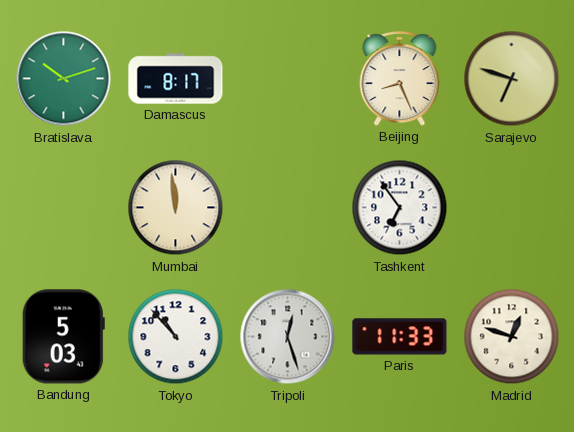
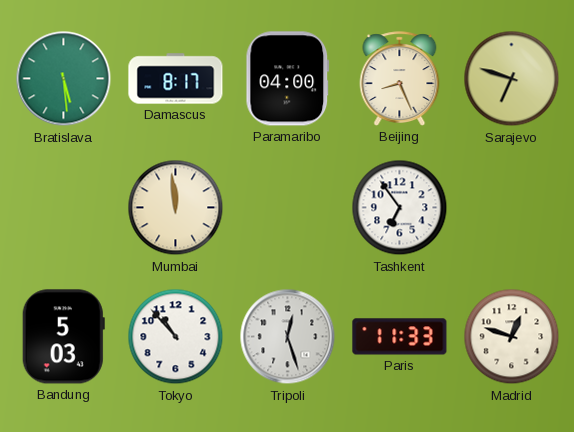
Bratislava: 10:12 -> 5:29 (64, 79)
Paramaribo: none -> 04:00 (288, 79)
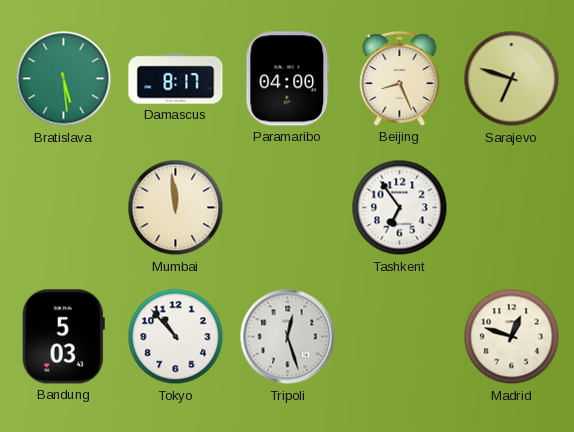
Paris: 11:33 -> none (400, 337)
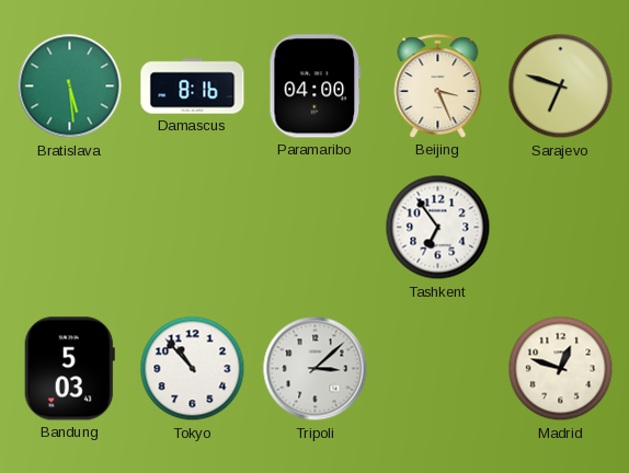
Damascus: 8:17 -> 8:16 (193, 86)
Beijing: 8:26 -> 3:26 (438, 86)
Mumbai: 11:59 -> none (176, 208)
Tripoli: 12:27 -> 3:08 (316, 369)
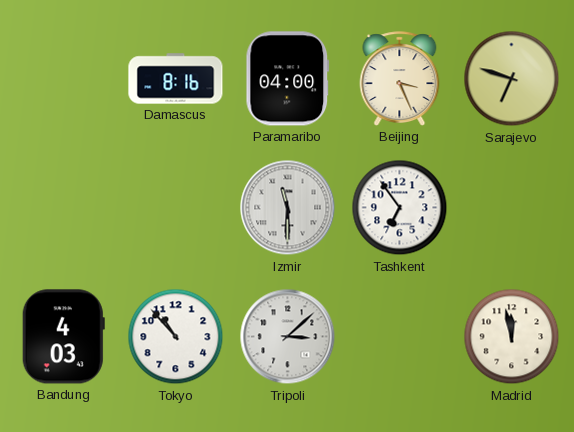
Bratislava: 5:29 -> none (70, 86)
Izmir: none -> 11:30 (288, 208)
Bandung: 5:03 -> 4:03 (63, 337)
Madrid: 12:48 -> 11:58 (512, 337)
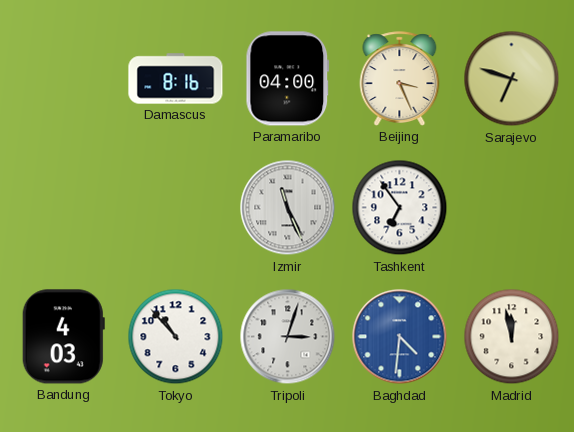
Izmir: 11:30 -> 11:26 (288, 208)
Tripoli: 3:08 -> 3:03 (288, 337)
Baghdad: none -> 4:31 (400, 337)
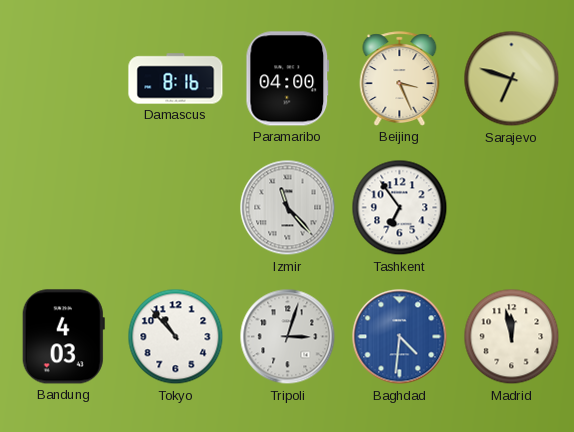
Izmir: 11:26 -> 11:23 (288, 208)
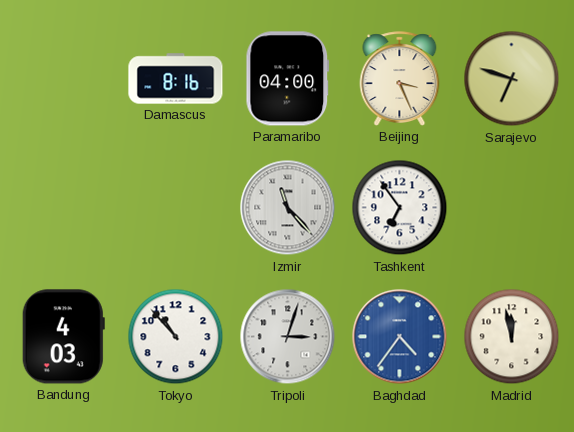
Baghdad: 4:31 -> 4:36 (400, 337)
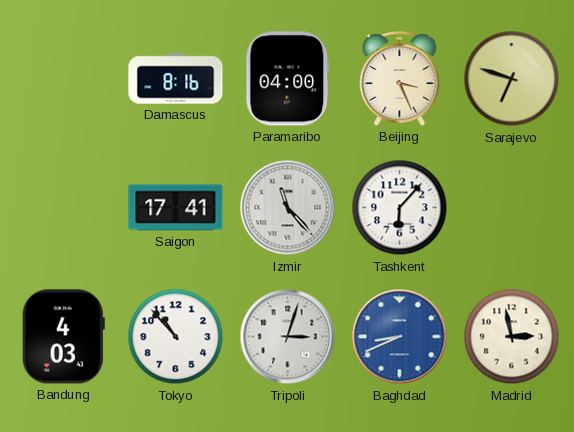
Saigon: none -> 17:41 (176, 208)
Tashkent: 6:54 -> 6:07 (400, 208)
Baghdad: 4:36 -> 8:41 (400, 337)
Madrid: 11:58 -> 2:58 (512, 337)
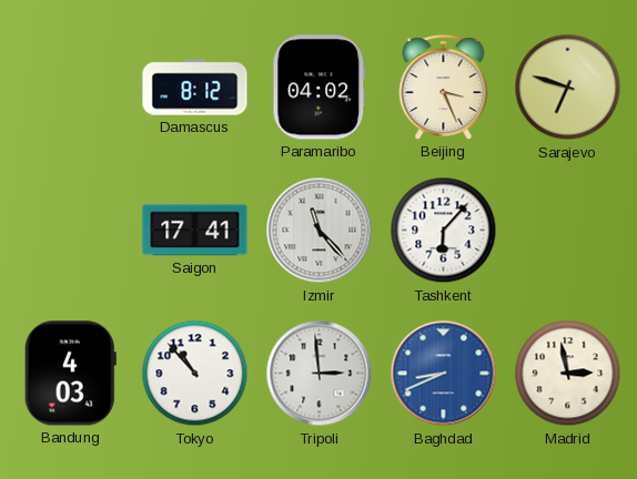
Damascus: 8:16 -> 8:12 (195, 88)
Paramaribo: 04:00 -> 04:02 (320, 88)
Tripoli: 3:03 -> 2:59 (320, 374)
